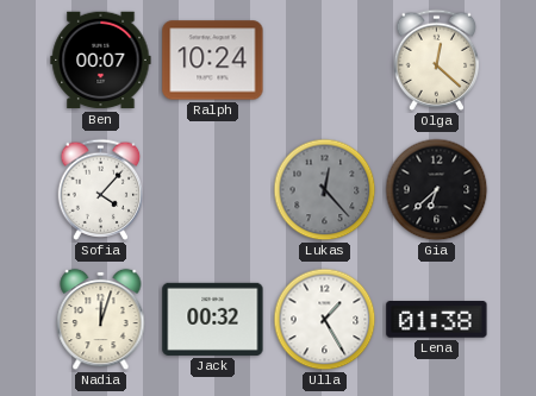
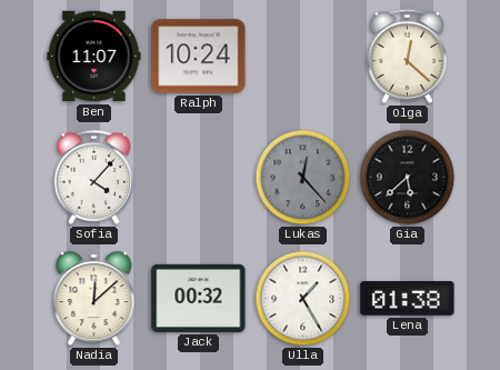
Ben: 00:07 -> 11:07 (94, 57)
Gia: 6:38 -> 5:38 (408, 178)
Nadia: 12:03 -> 12:08 (94, 299)
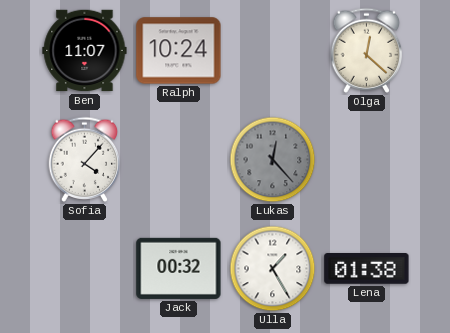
Gia: 5:38 -> none (408, 178)
Nadia: 12:08 -> none (94, 299)
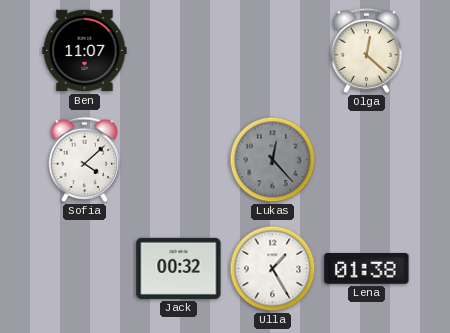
Ralph: 10:24 -> none (179, 51)
Sofia: 4:07 -> 4:08 (85, 159)
